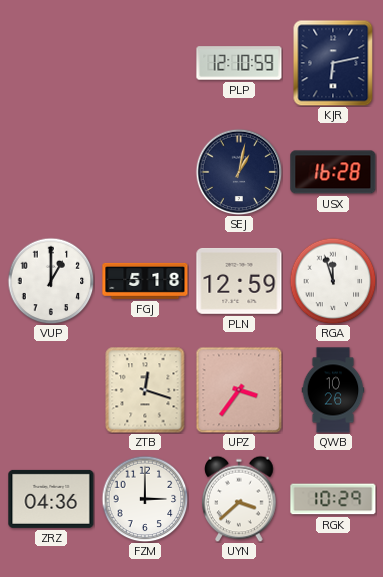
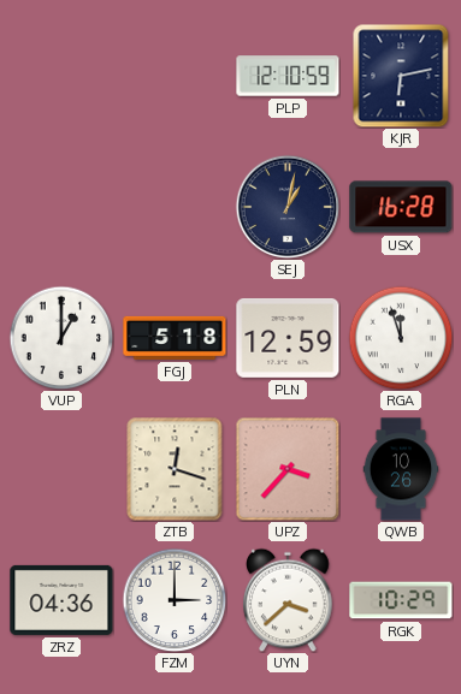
UPZ: 3:36 -> 3:37 (288, 469)
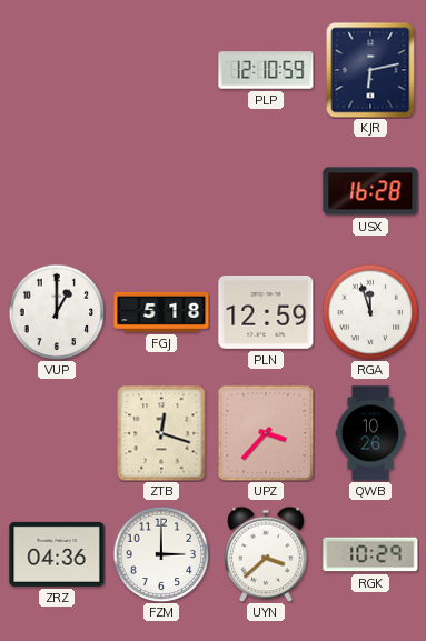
SEJ: 1:02 -> none (288, 207)
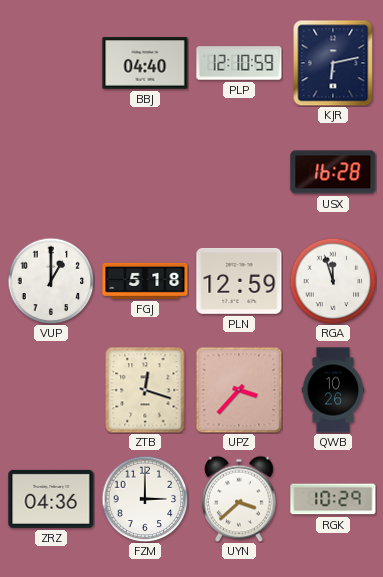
BBJ: none -> 04:40 (145, 63)
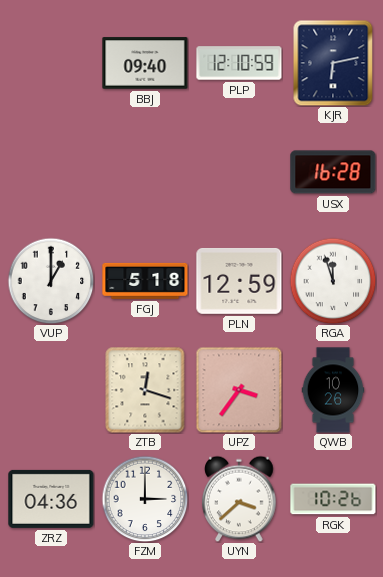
BBJ: 04:40 -> 09:40 (145, 63)
UPZ: 3:37 -> 3:36 (239, 390)
RGK: 10:29 -> 10:26 (333, 499)
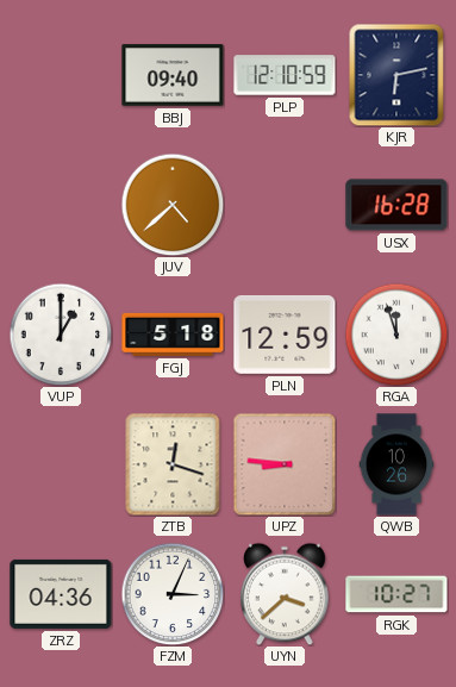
JUV: none -> 4:38 (173, 205)
UPZ: 3:36 -> 8:46 (285, 464)
FZM: 3:00 -> 3:04 (173, 594)
RGK: 10:26 -> 10:27 (396, 594)
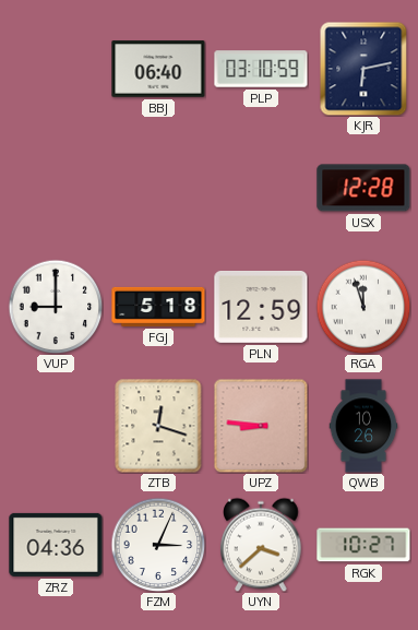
BBJ: 09:40 -> 06:40 (158, 69)
PLP: 12:10 -> 03:10 (261, 69)
JUV: 4:38 -> none (173, 205)
USX: 16:28 -> 12:28 (363, 188)
VUP: 1:00 -> 9:00 (56, 307)
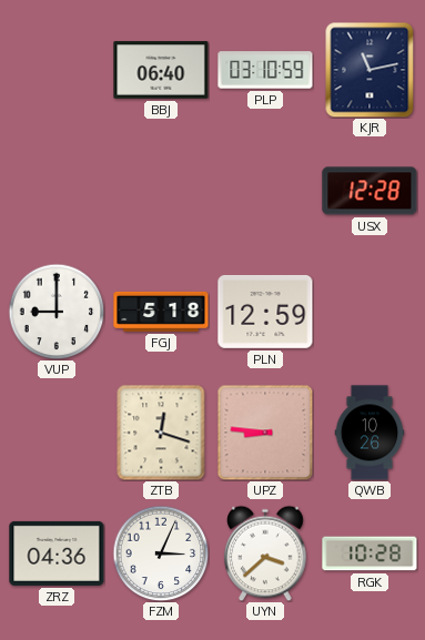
KJR: 6:13 -> 11:13 (370, 70)
RGA: 11:57 -> none (363, 307)
RGK: 10:27 -> 10:28 (370, 553)
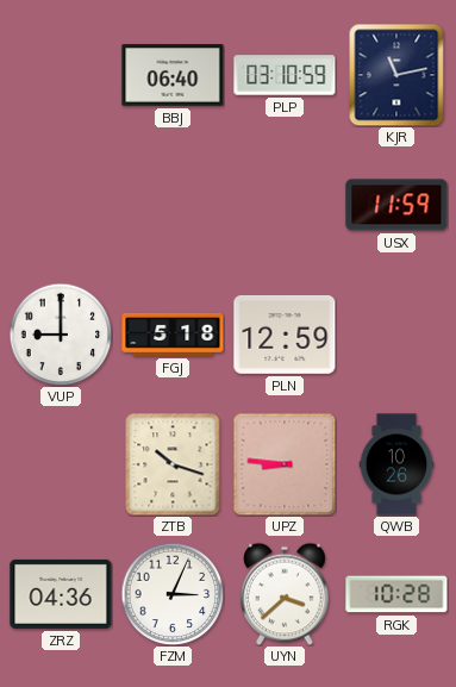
USX: 12:28 -> 11:59 (396, 205)
ZTB: 12:18 -> 10:18 (173, 464)
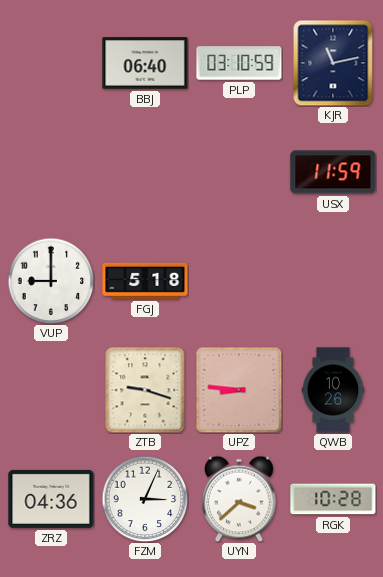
PLN: 12:59 -> none (285, 335)
ZTB: 10:18 -> 9:18 (145, 390)
